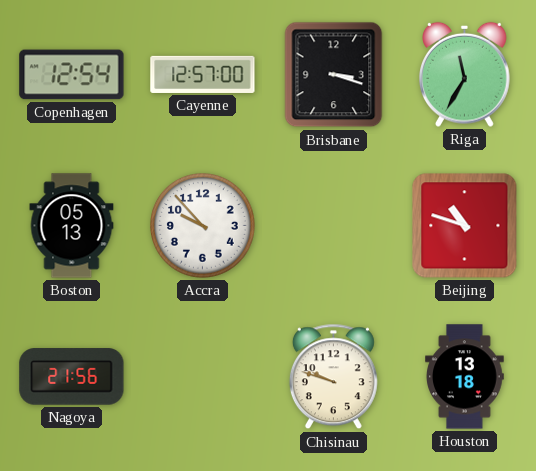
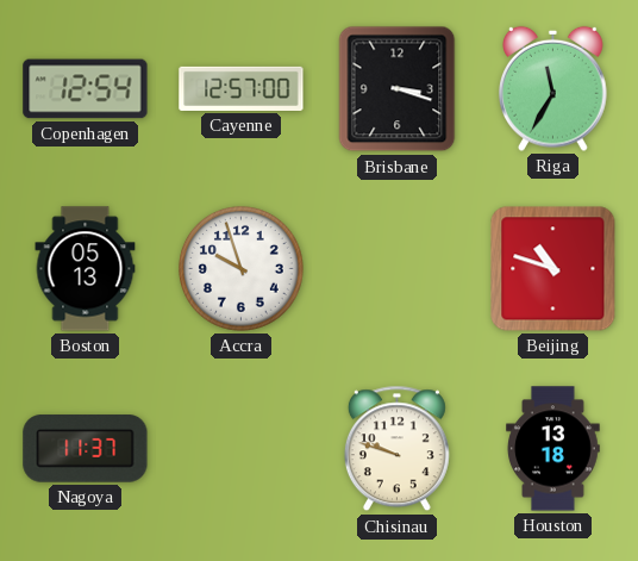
Accra: 9:53 -> 9:57 (242, 269)
Nagoya: 21:56 -> 11:37 (86, 449)
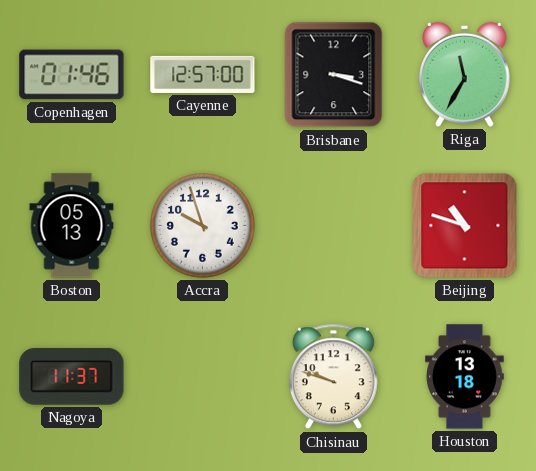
Copenhagen: 12:54 -> 01:46 (72, 75)
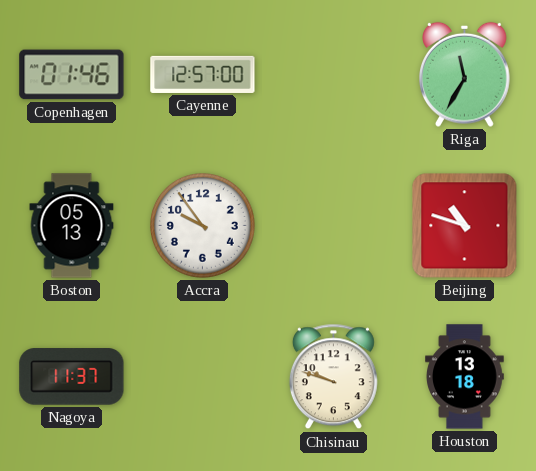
Brisbane: 3:18 -> none (334, 75)
Accra: 9:57 -> 9:54 (203, 226)
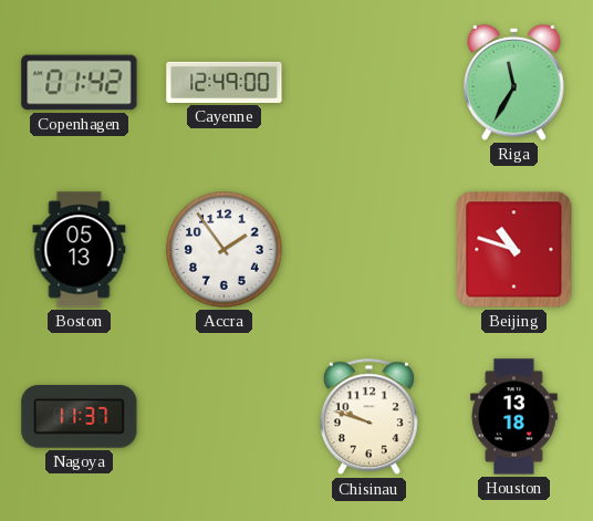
Copenhagen: 01:46 -> 01:42 (80, 83)
Cayenne: 12:57 -> 12:49 (225, 82)
Accra: 9:54 -> 1:54 (225, 250)
